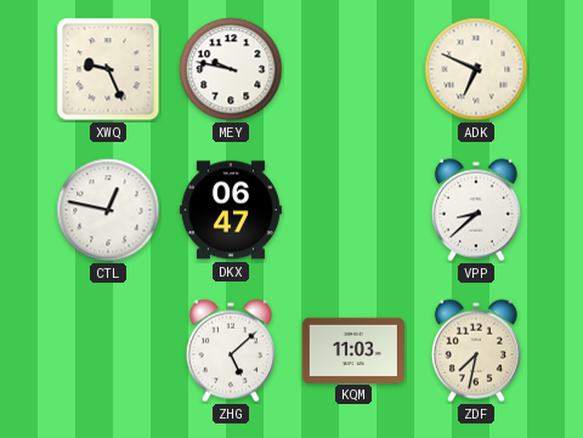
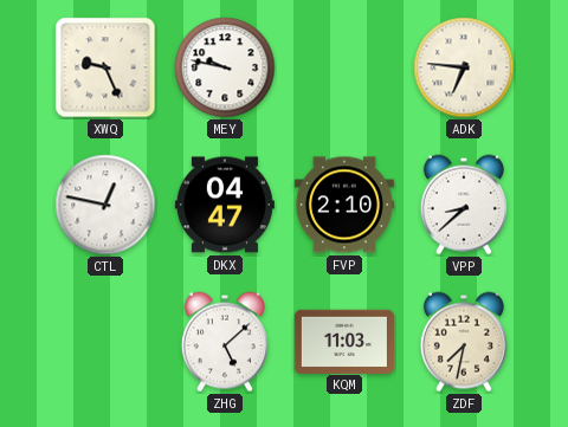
ADK: 6:49 -> 6:46 (464, 67)
DKX: 06:47 -> 04:47 (225, 205)
FVP: none -> 2:10 (344, 205)
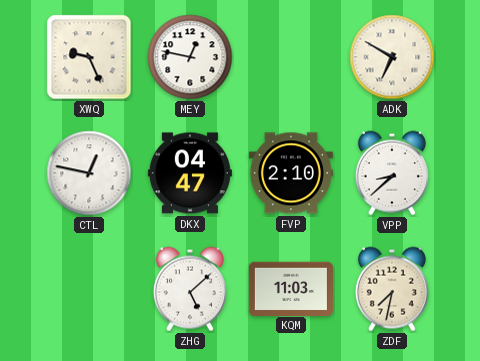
MEY: 9:47 -> 12:47 (190, 57)
ADK: 6:46 -> 6:50 (392, 57)
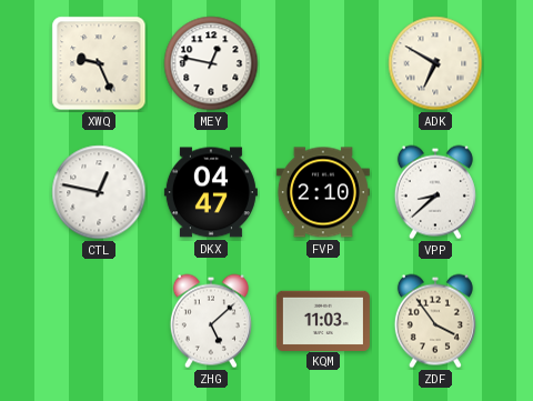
ZDF: 7:32 -> 3:54 (435, 321)
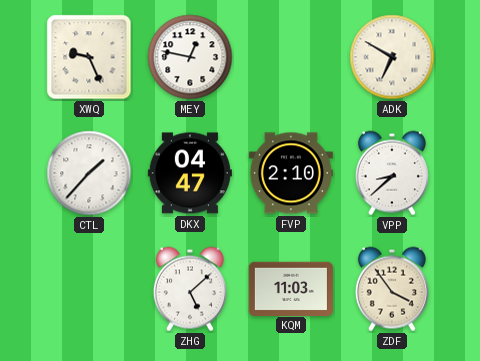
CTL: 12:47 -> 1:37 (89, 173)
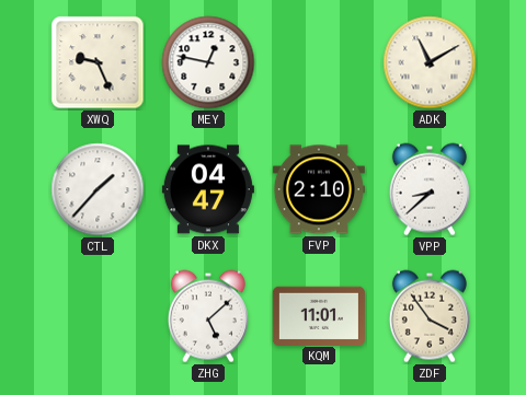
ADK: 6:50 -> 11:10 (430, 62)
KQM: 11:03 -> 11:01 (319, 315)
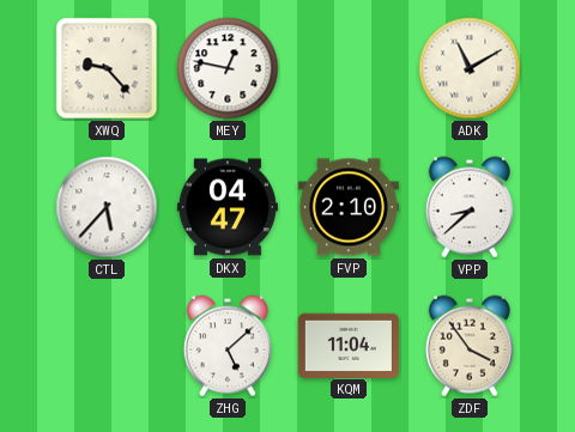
XWQ: 9:26 -> 9:23 (107, 68)
CTL: 1:37 -> 5:37 (107, 207)
KQM: 11:01 -> 11:04 (349, 345)
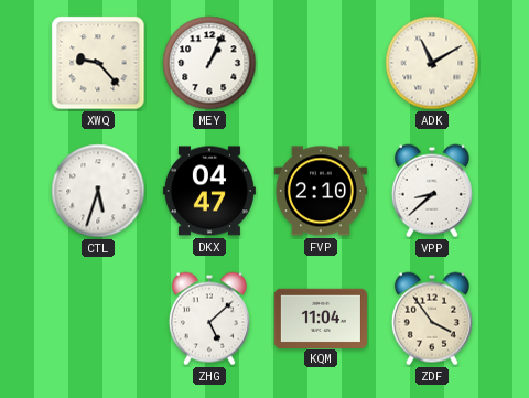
MEY: 12:47 -> 1:04 (209, 63)
CTL: 5:37 -> 5:33 (98, 191)
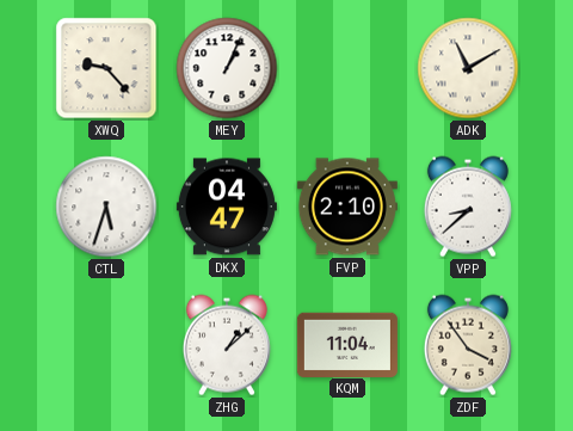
ZHG: 5:08 -> 1:08 (227, 345)
